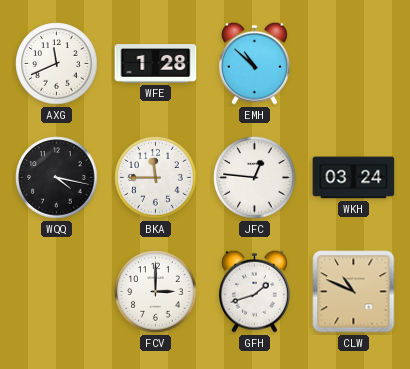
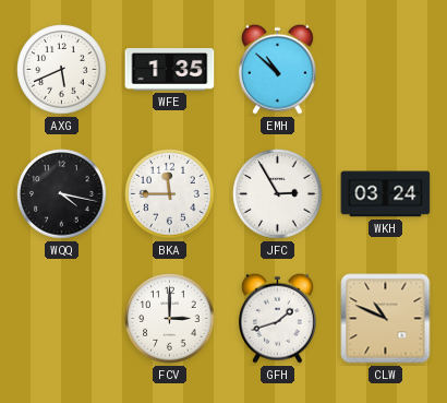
AXG: 11:41 -> 5:41 (62, 70)
WFE: 1:28 -> 1:35 (170, 70)
JFC: 12:46 -> 2:55 (278, 194)
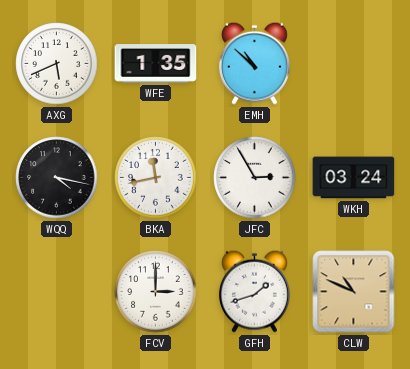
BKA: 11:45 -> 11:43 (156, 178)
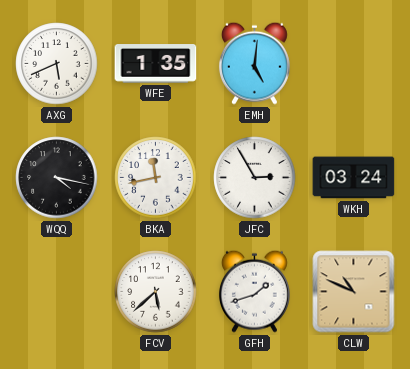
EMH: 10:52 -> 5:01 (254, 63)
FCV: 3:00 -> 5:38 (156, 292)
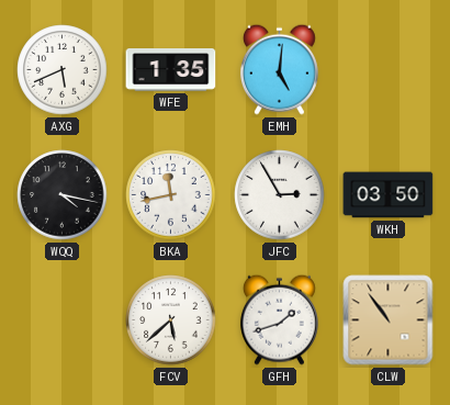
WKH: 03:24 -> 03:50 (389, 195)
CLW: 10:49 -> 10:54 (389, 320)
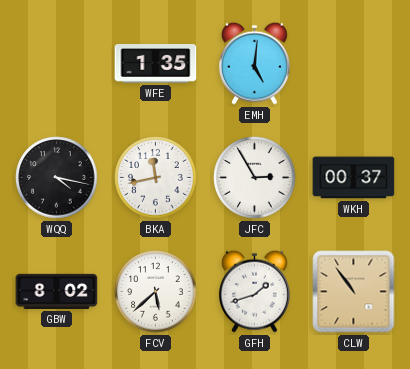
AXG: 5:41 -> none (63, 70)
WKH: 03:50 -> 00:37 (354, 178)
GBW: none -> 8:02 (57, 291)
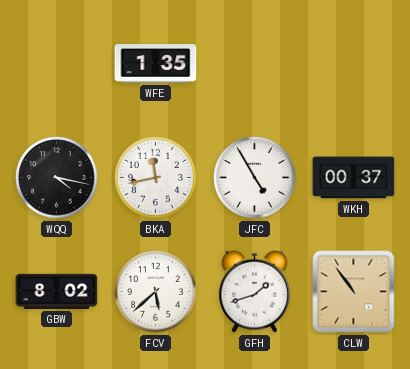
EMH: 5:01 -> none (254, 63)
JFC: 2:55 -> 4:55 (255, 178)
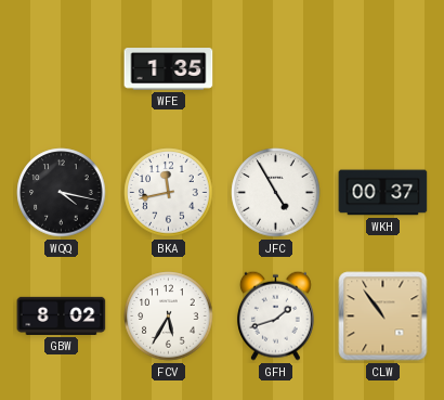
FCV: 5:38 -> 5:35 (169, 317)
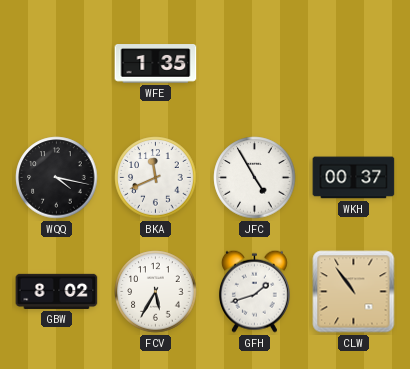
BKA: 11:43 -> 11:41 (156, 178)
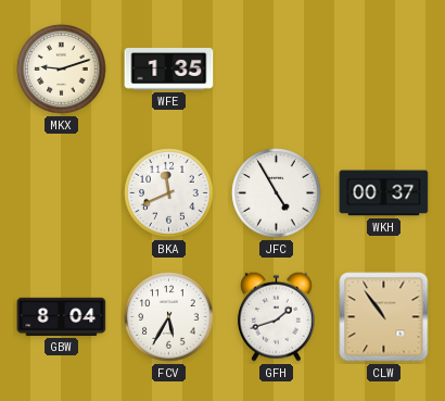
MKX: none -> 9:12 (62, 70)
WQQ: 4:17 -> none (57, 178)
GBW: 8:02 -> 8:04 (62, 316)
